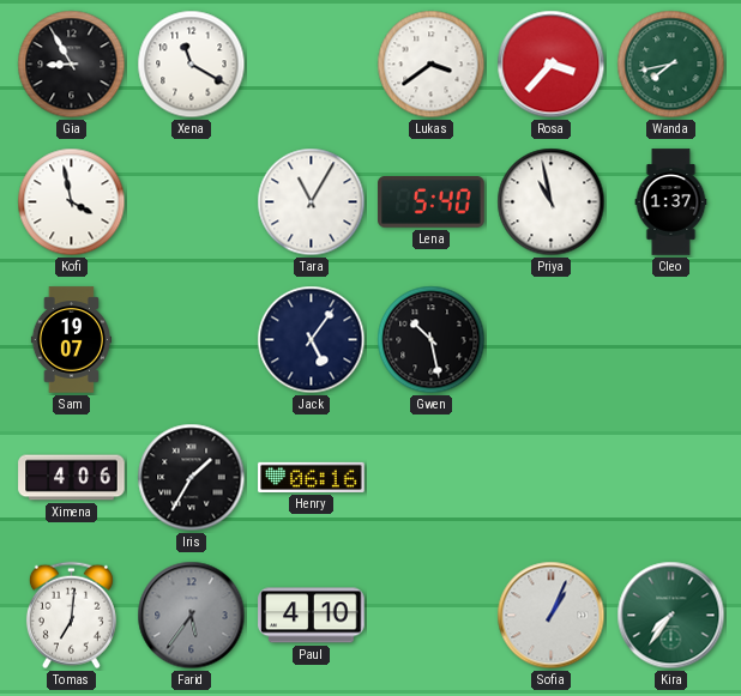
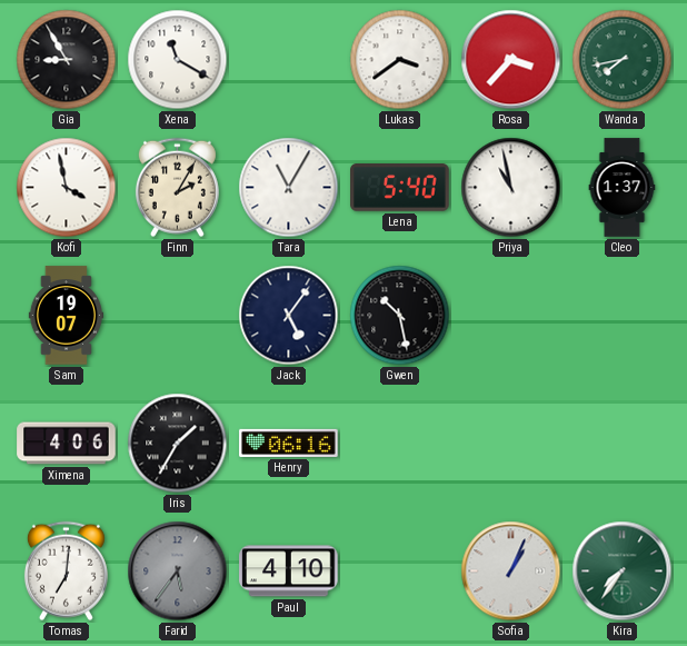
Finn: none -> 2:05 (177, 188)
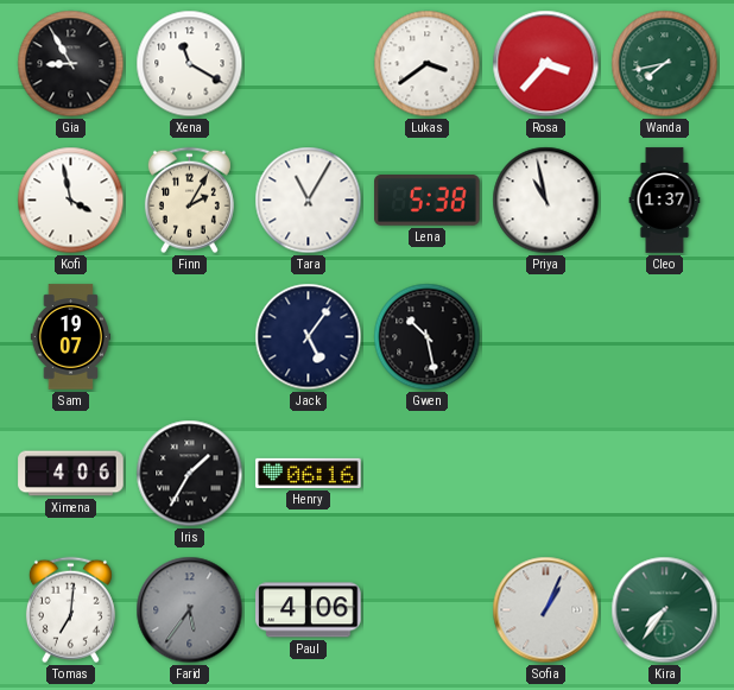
Lena: 5:40 -> 5:38 (428, 201)
Paul: 4:10 -> 4:06 (309, 610)
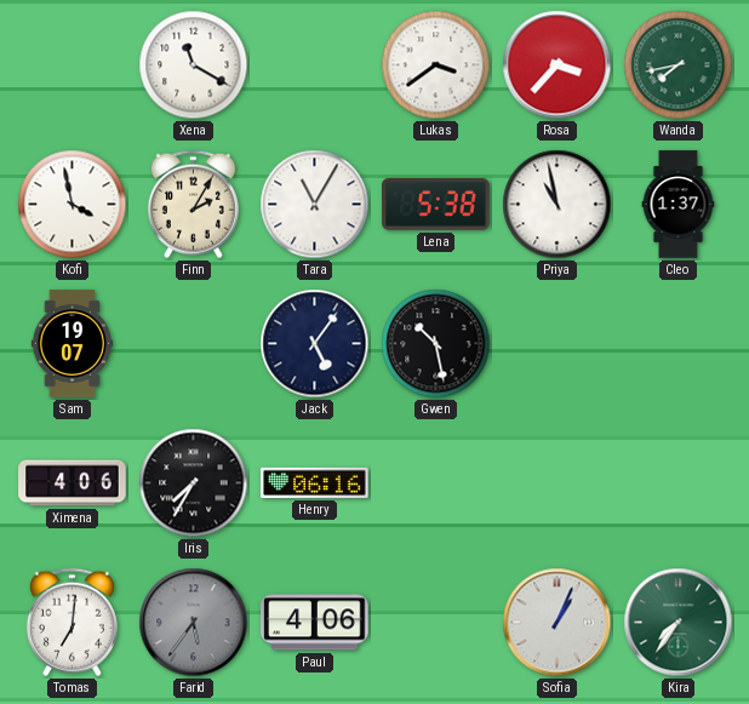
Gia: 8:55 -> none (71, 64)
Iris: 1:35 -> 7:35 (194, 483)
